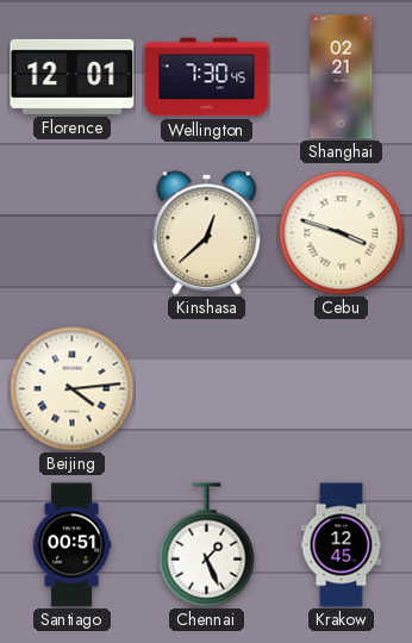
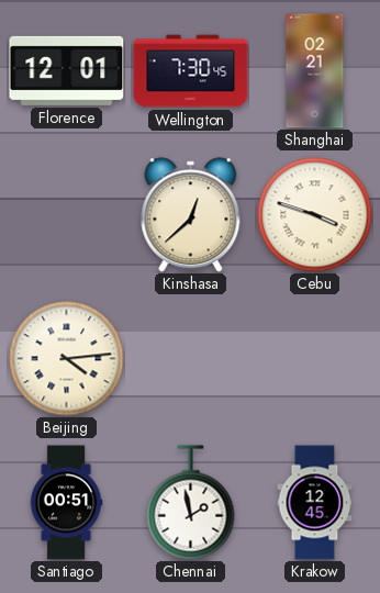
Chennai: 1:26 -> 1:58 (191, 503)
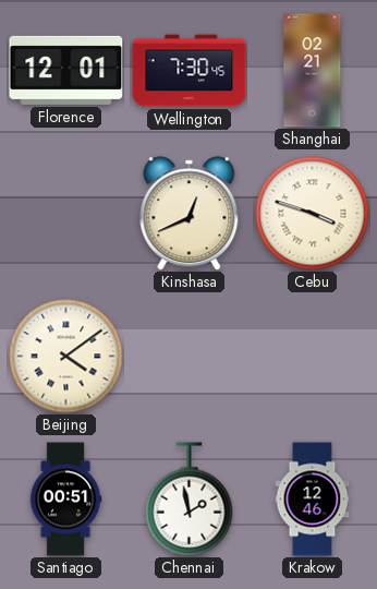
Kinshasa: 12:38 -> 12:41 (190, 214)
Beijing: 4:14 -> 4:09 (66, 357)
Krakow: 12:45 -> 12:46 (313, 500)
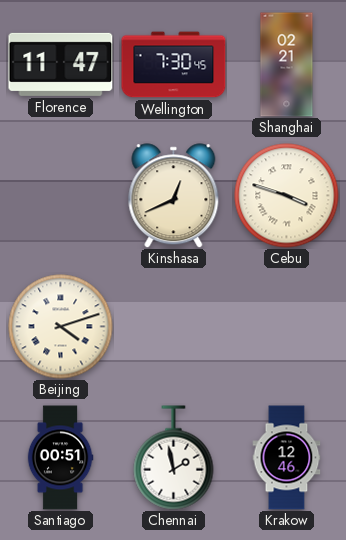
Florence: 12:01 -> 11:47 (61, 64)
Beijing: 4:09 -> 4:12 (61, 327)
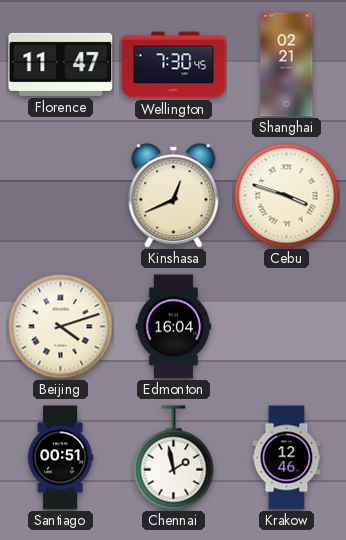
Edmonton: none -> 16:04 (174, 327)
